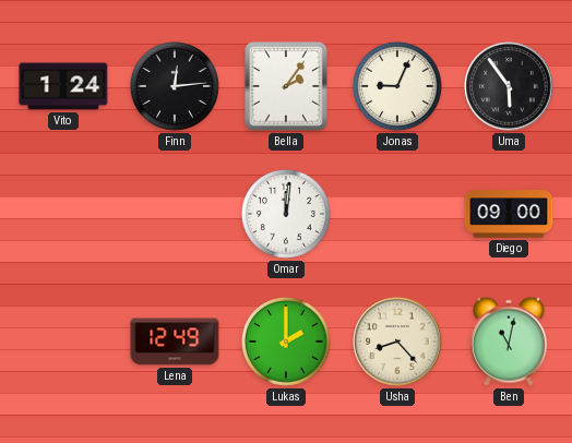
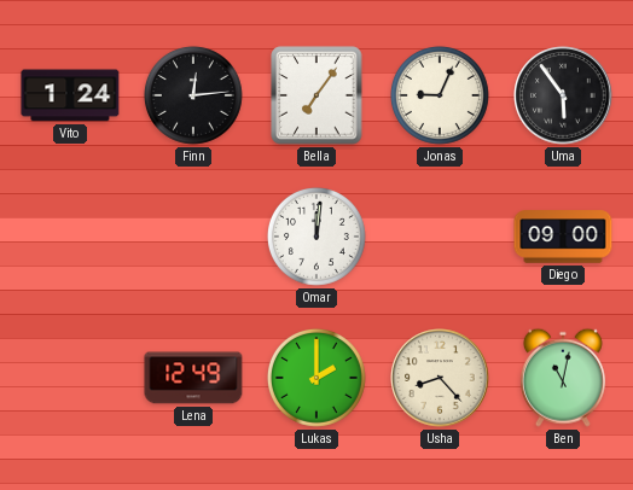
Bella: 2:06 -> 7:06 (316, 95)
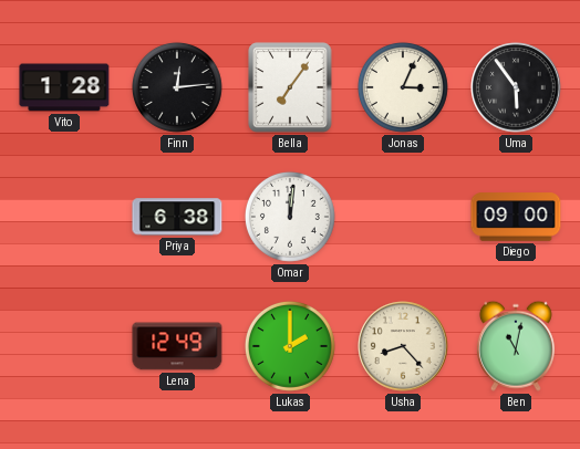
Vito: 1:24 -> 1:28 (64, 87)
Jonas: 9:04 -> 3:04 (403, 87)
Priya: none -> 6:38 (177, 217)
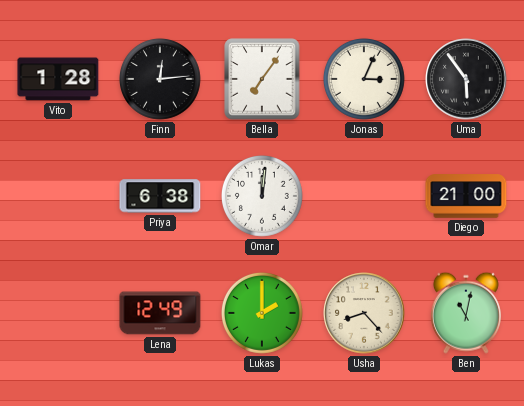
Diego: 09:00 -> 21:00 (466, 196)
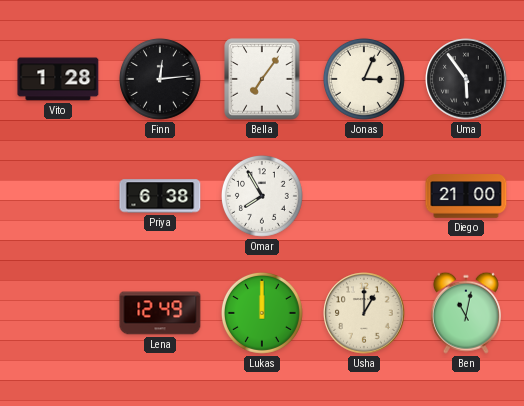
Omar: 12:01 -> 7:55 (262, 196)
Lukas: 2:00 -> 12:00 (262, 313)
Usha: 8:23 -> 1:00 (364, 313)
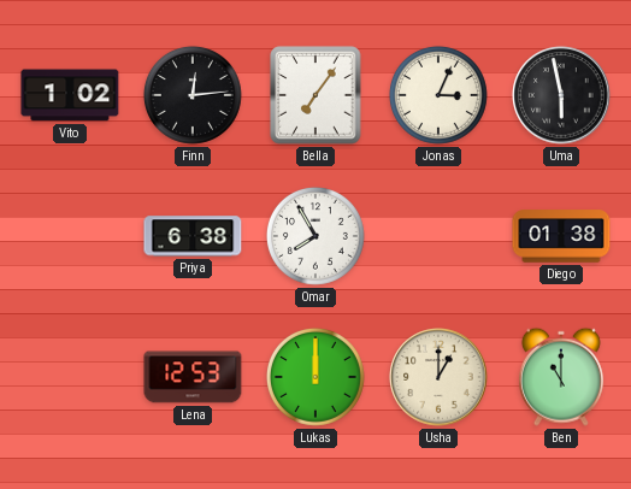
Vito: 1:28 -> 1:02 (70, 95)
Uma: 5:54 -> 5:58 (561, 95)
Diego: 21:00 -> 01:38 (561, 236)
Lena: 12:49 -> 12:53 (193, 377)
Ben: 11:02 -> 11:00 (561, 377)
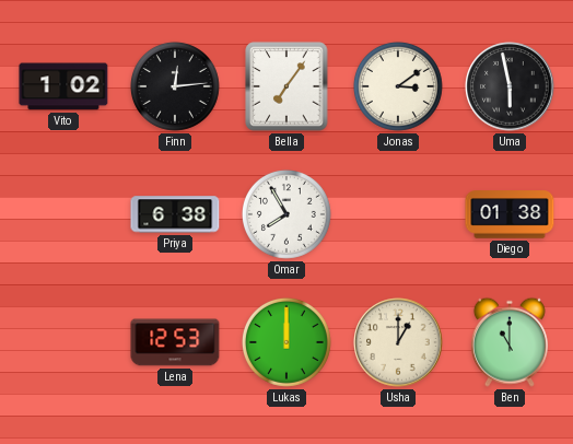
Jonas: 3:04 -> 3:09 (398, 86)
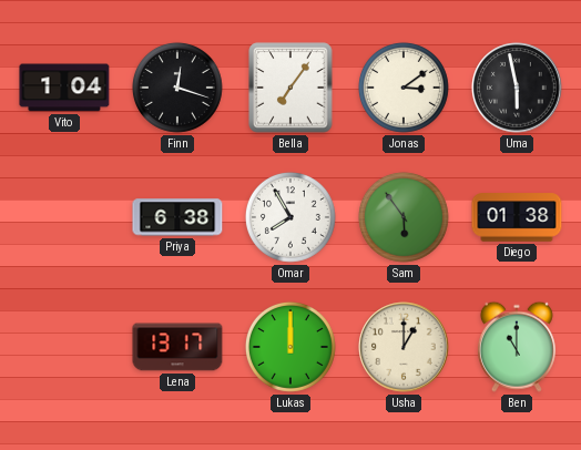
Vito: 1:02 -> 1:04 (64, 88)
Finn: 12:14 -> 12:18 (177, 88)
Sam: none -> 5:54 (404, 217)
Lena: 12:53 -> 13:17 (177, 347)
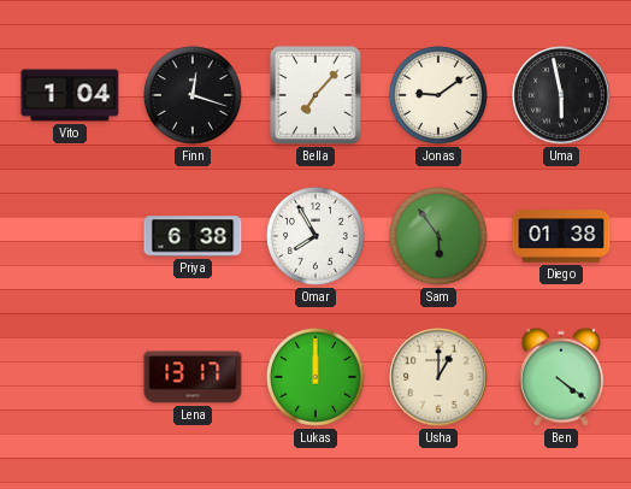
Bella: 7:06 -> 7:07 (315, 95)
Jonas: 3:09 -> 9:09 (438, 95)
Ben: 11:00 -> 4:21 (561, 377)
